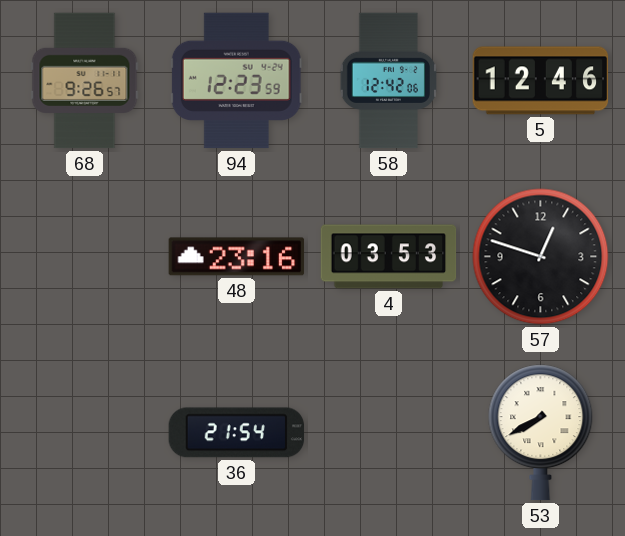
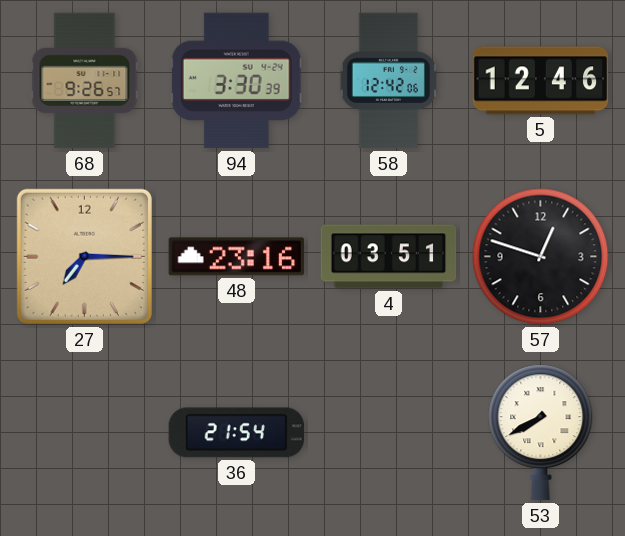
94: 12:23 -> 3:30 (236, 81)
27: none -> 7:15 (84, 256)
4: 03:53 -> 03:51 (389, 257)
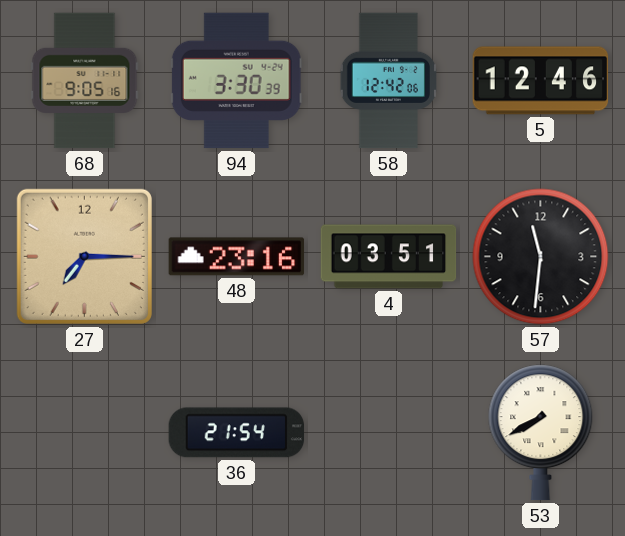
68: 9:26 -> 9:05 (85, 81)
57: 12:48 -> 11:31 (541, 257)
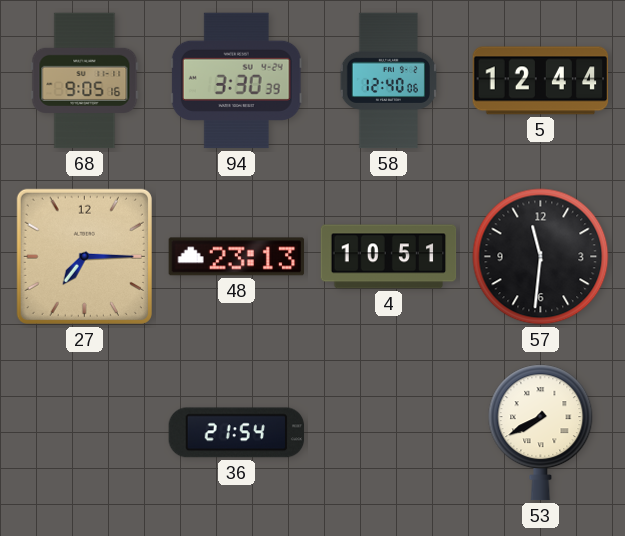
58: 12:42 -> 12:40 (388, 81)
5: 12:46 -> 12:44 (541, 81)
48: 23:16 -> 23:13 (237, 257)
4: 03:51 -> 10:51 (389, 257)
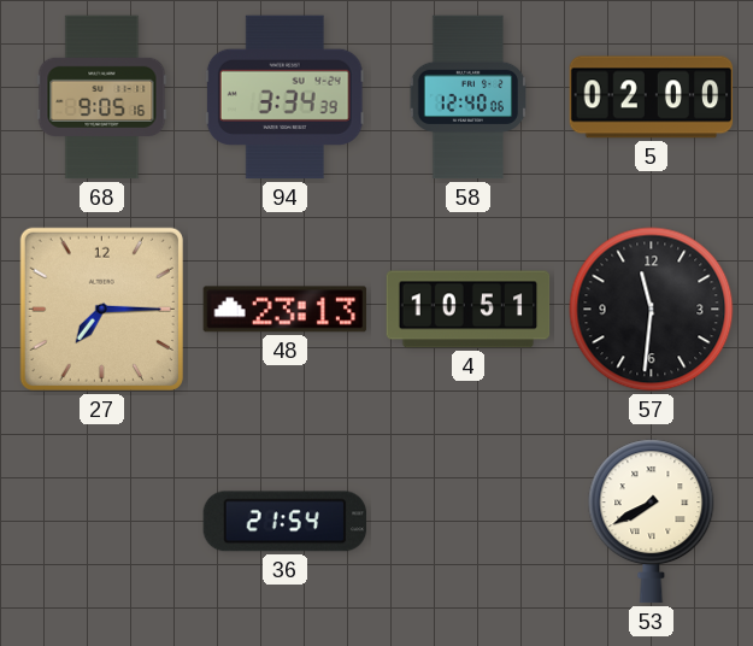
94: 3:30 -> 3:34 (284, 98)
5: 12:44 -> 02:00 (652, 98)
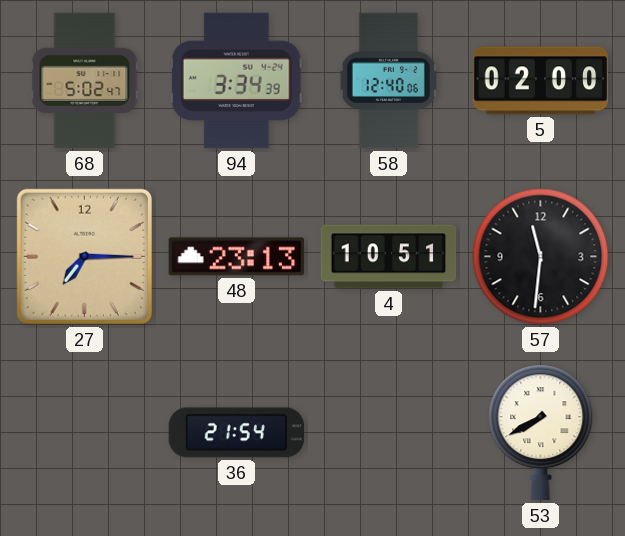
68: 9:05 -> 5:02 (85, 81)
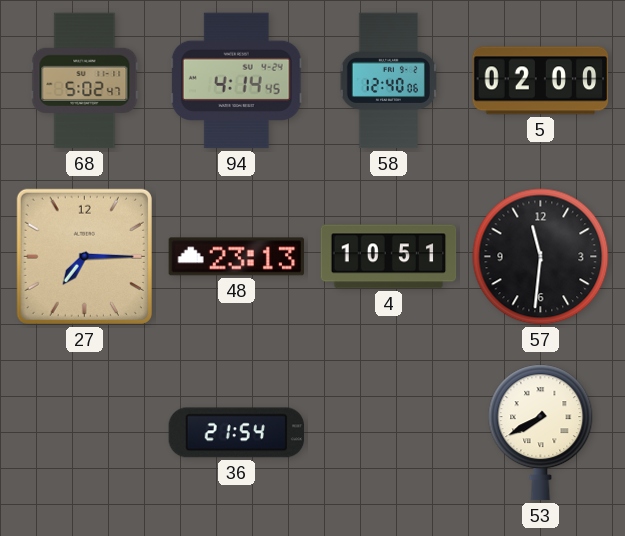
94: 3:34 -> 4:14 (236, 81)
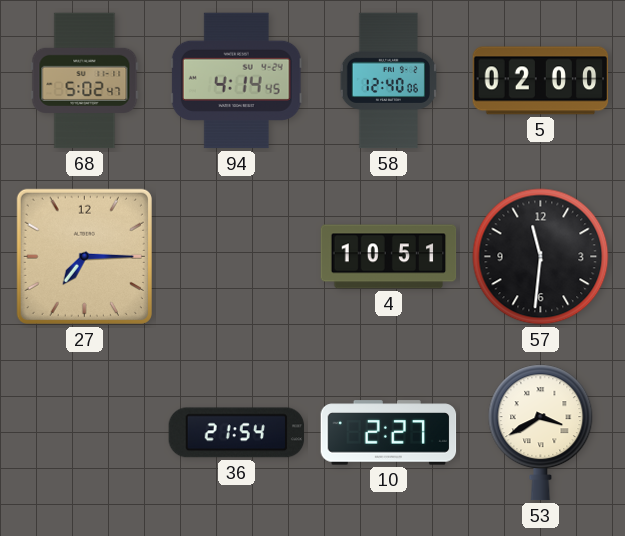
48: 23:13 -> none (237, 257)
10: none -> 2:27 (389, 433)
53: 7:40 -> 3:40 (541, 433)
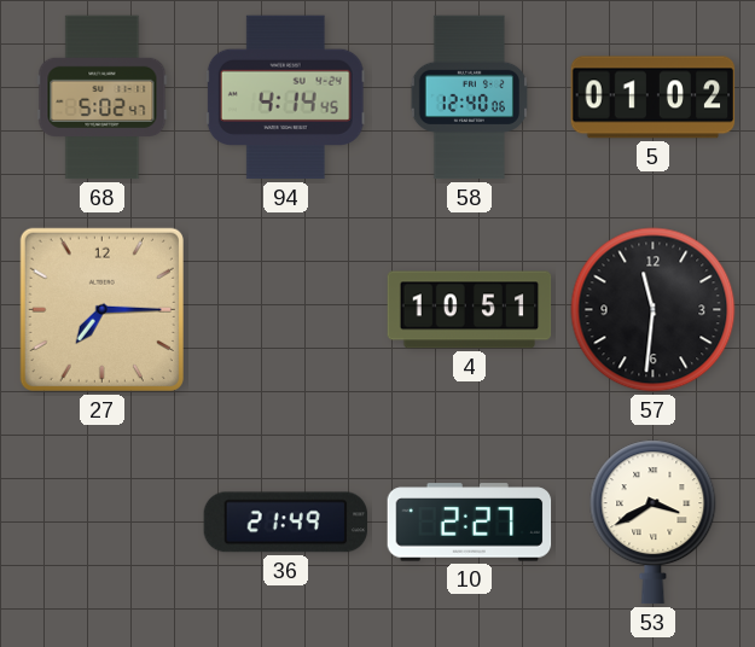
5: 02:00 -> 01:02 (654, 98)
36: 21:54 -> 21:49 (286, 523)
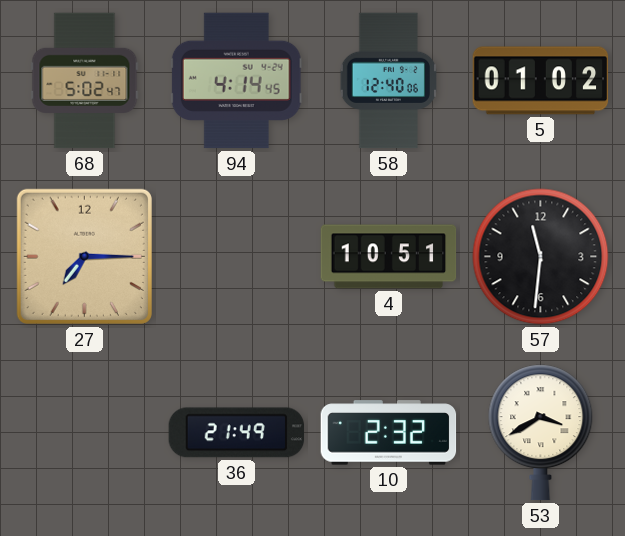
10: 2:27 -> 2:32 (389, 433)
